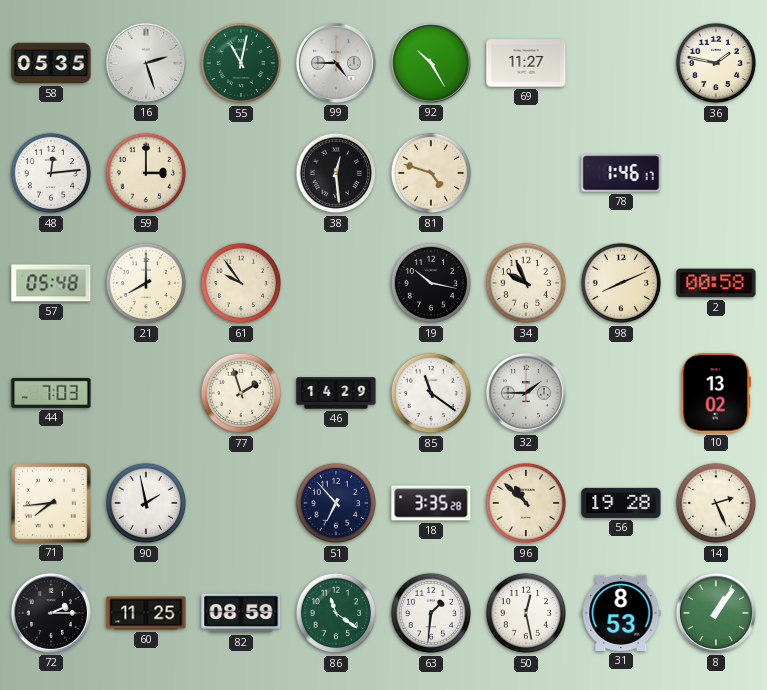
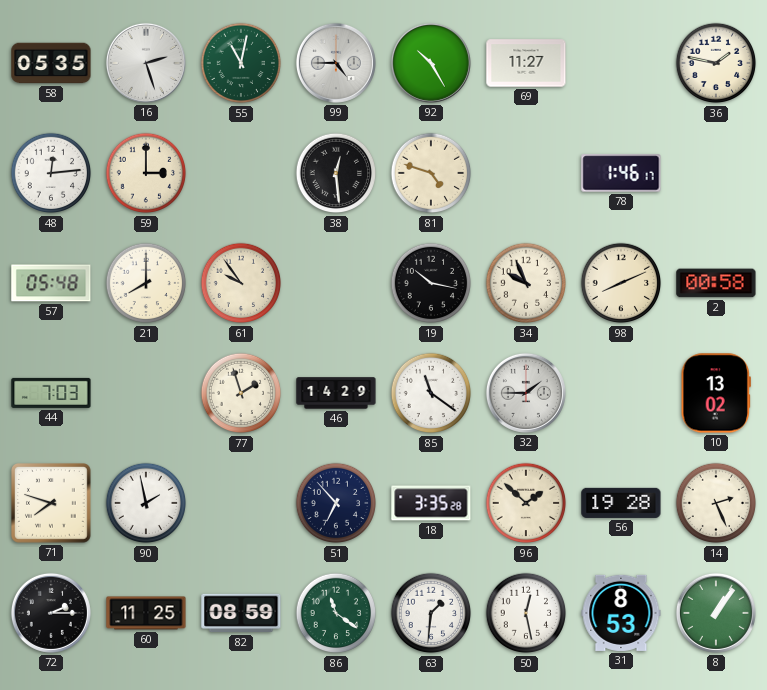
71: 7:44 -> 7:48 (52, 504)
96: 10:52 -> 1:52 (526, 503)
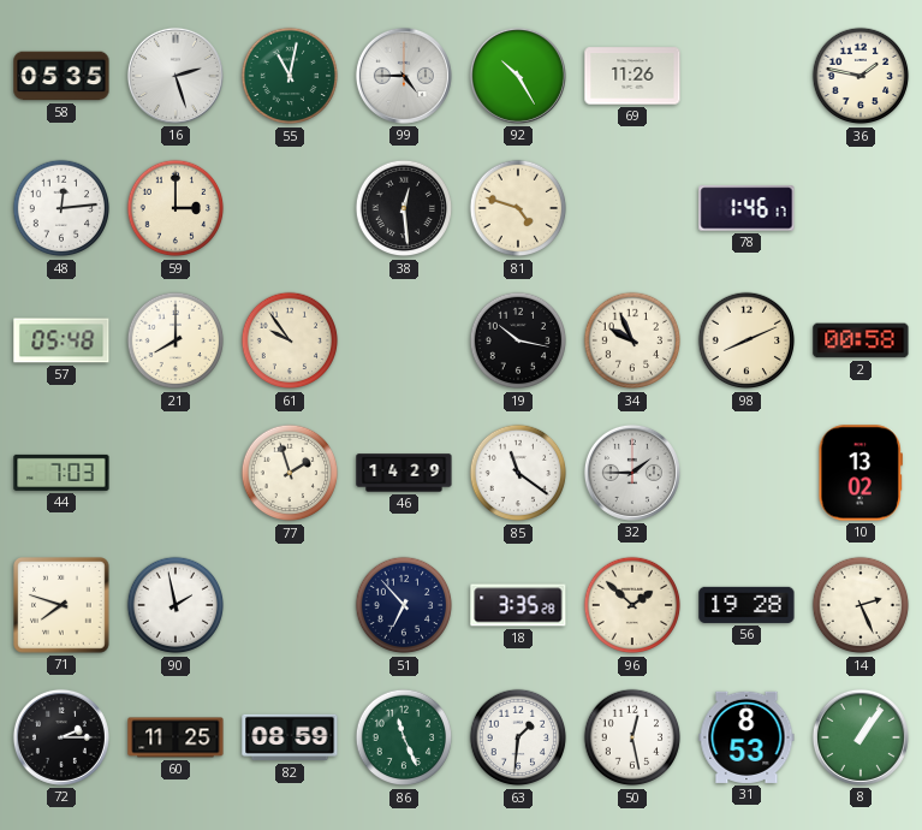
69: 11:27 -> 11:26 (632, 76)
86: 11:21 -> 11:26 (404, 737)
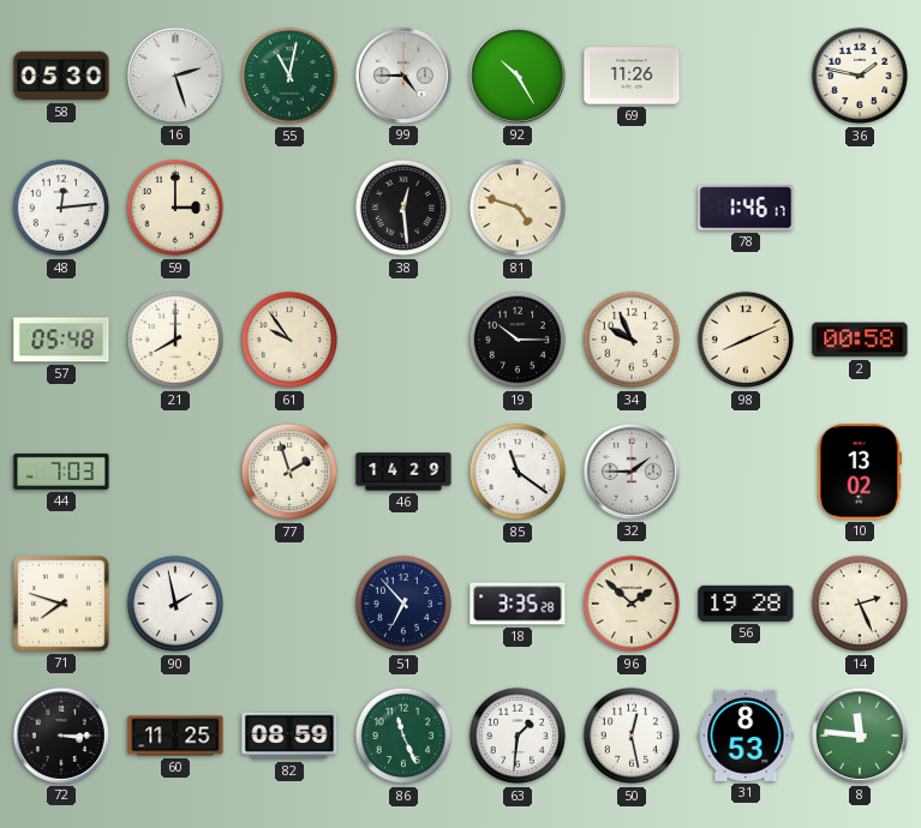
58: 05:35 -> 05:30 (61, 76)
19: 10:17 -> 10:15 (518, 340)
72: 2:15 -> 3:15 (61, 736)
8: 1:06 -> 11:46 (860, 736)
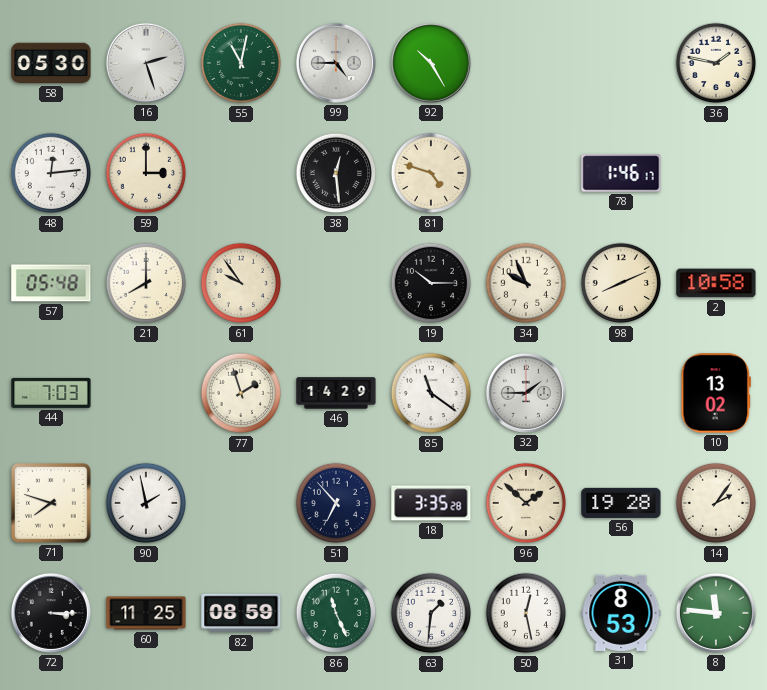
69: 11:26 -> none (632, 76)
2: 00:58 -> 10:58 (716, 283)
14: 2:26 -> 2:06 (716, 503)
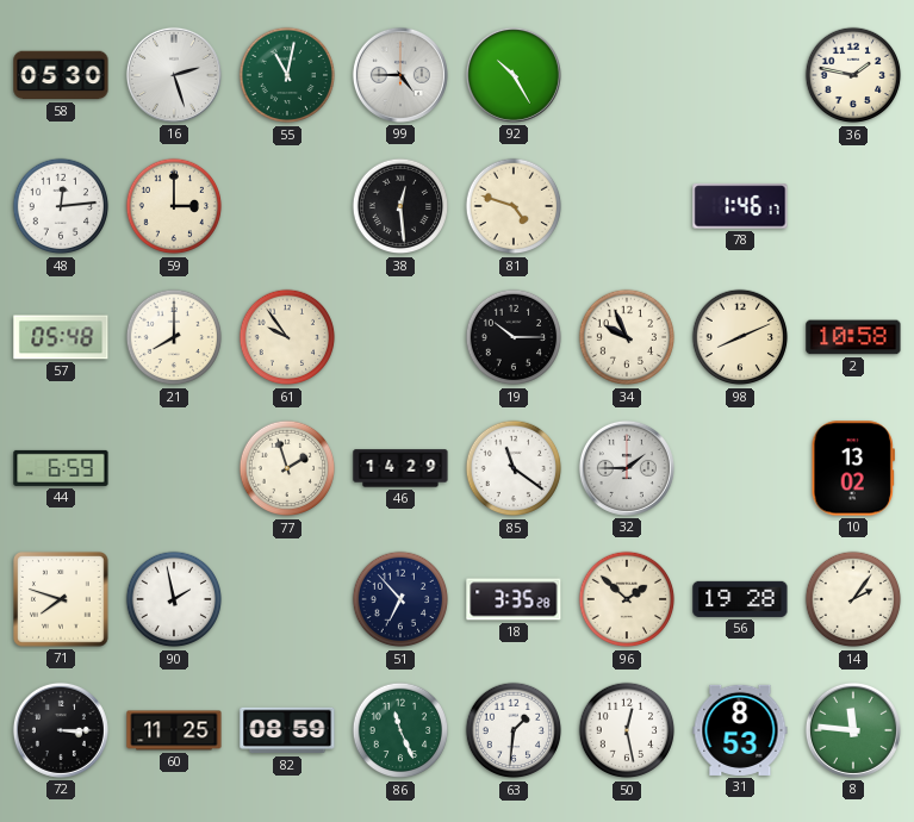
44: 7:03 -> 6:59 (61, 468)
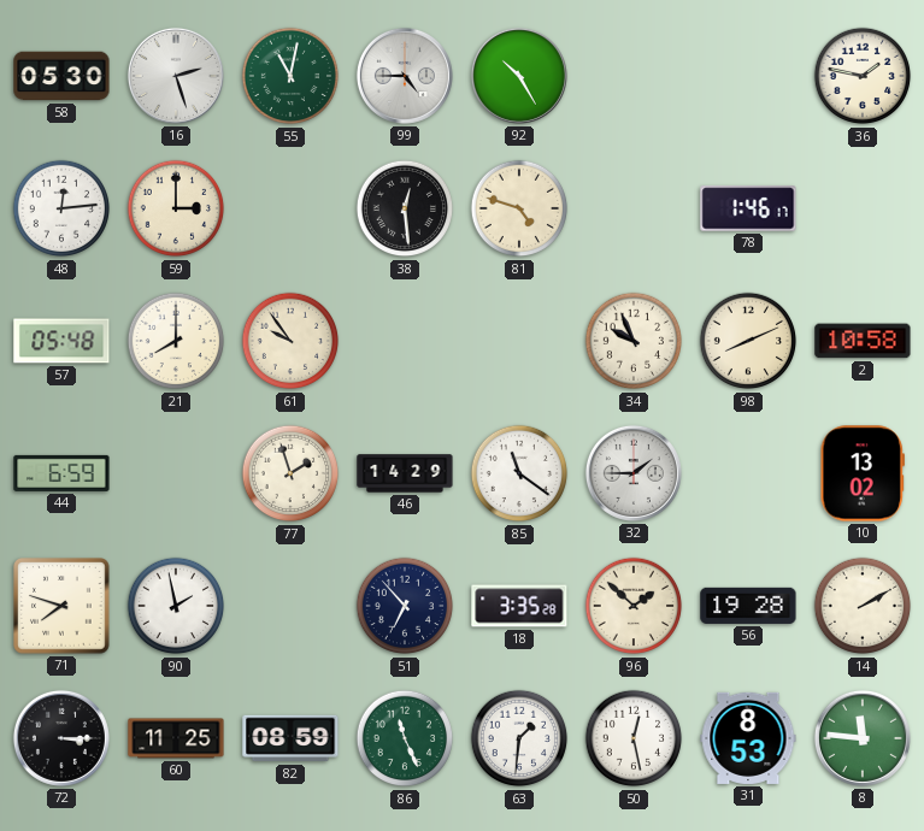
19: 10:15 -> none (514, 337)
14: 2:06 -> 2:10 (863, 606)
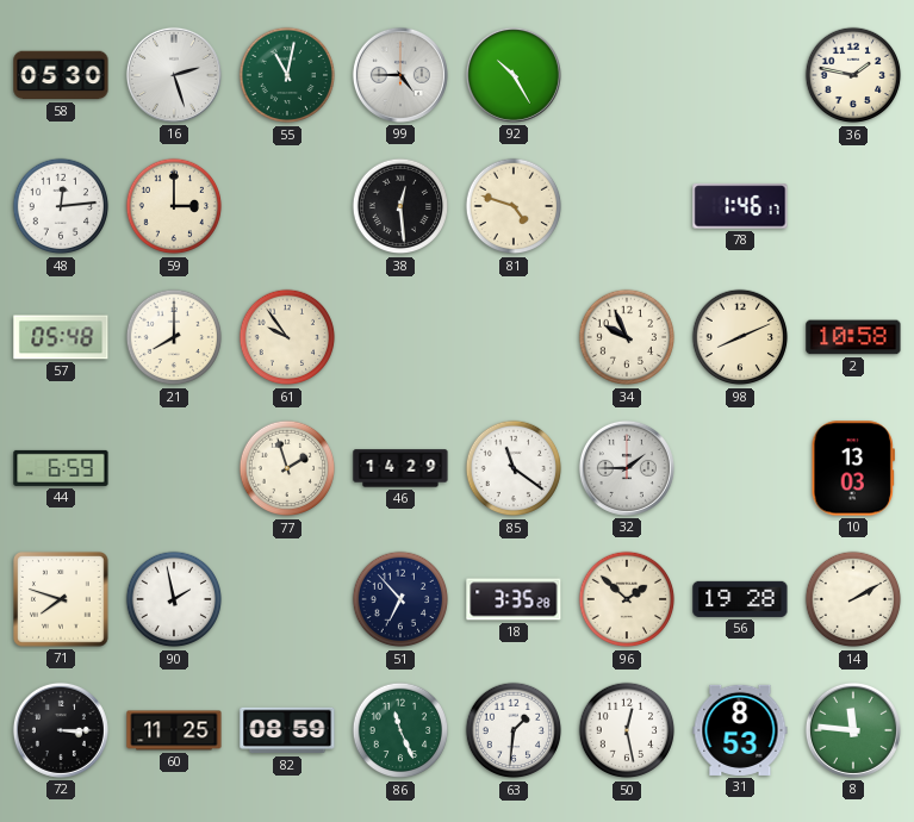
10: 13:02 -> 13:03 (853, 468)
